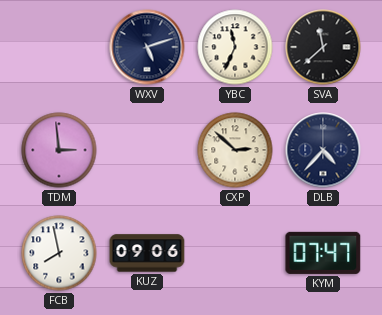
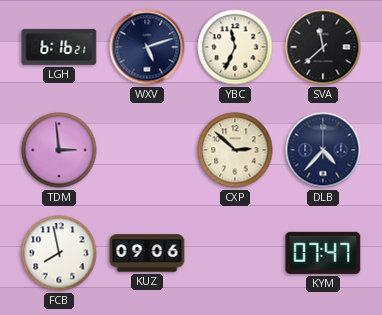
LGH: none -> 6:16 (59, 47)
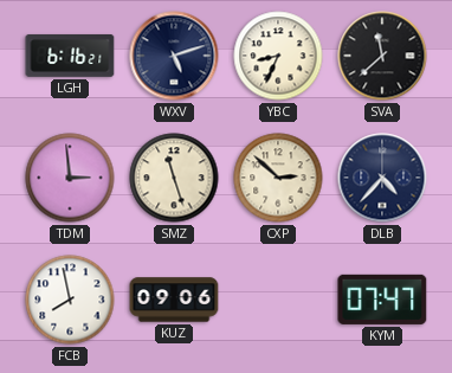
YBC: 11:34 -> 8:34 (278, 56)
SMZ: none -> 11:27 (174, 178)
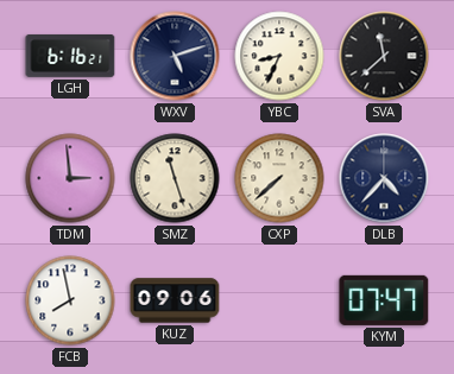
CXP: 2:52 -> 7:38 (279, 178)
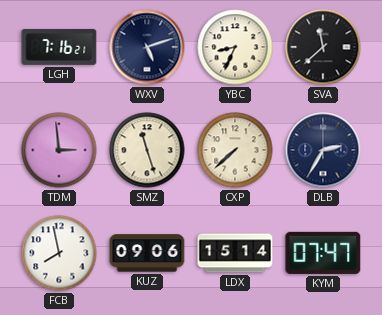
LGH: 6:16 -> 7:16 (59, 47)
DLB: 4:37 -> 2:35 (323, 150)
LDX: none -> 15:14 (235, 253)
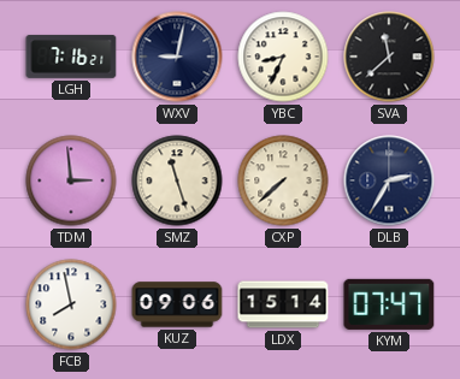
WXV: 5:12 -> 9:02 (177, 57)
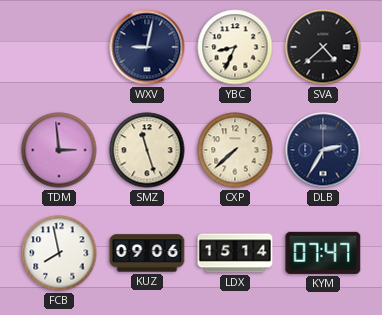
LGH: 7:16 -> none (71, 57)
SVA: 11:38 -> 4:38 (323, 47)
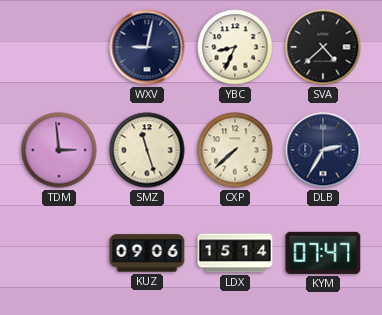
FCB: 7:58 -> none (59, 253)
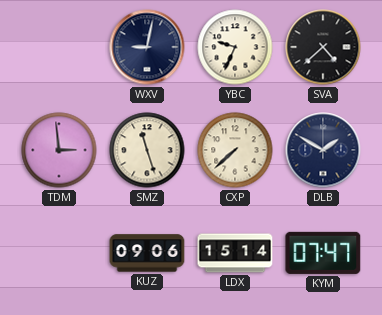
YBC: 8:34 -> 9:34 (235, 47)
DLB: 2:35 -> 1:50 (323, 150)
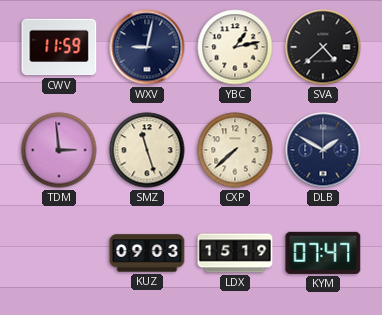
CWV: none -> 11:59 (59, 47)
YBC: 9:34 -> 1:13 (235, 47)
KUZ: 09:06 -> 09:03 (147, 253)
LDX: 15:14 -> 15:19 (235, 253)
